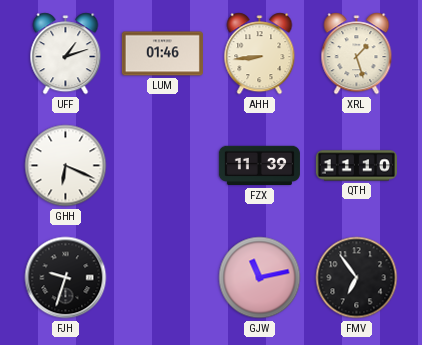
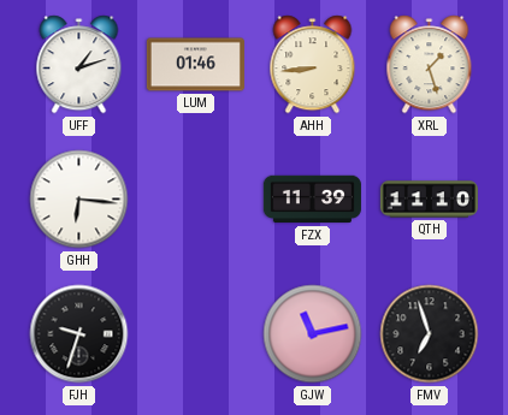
GHH: 6:19 -> 6:16 (79, 200)
FMV: 6:54 -> 6:57 (430, 334)
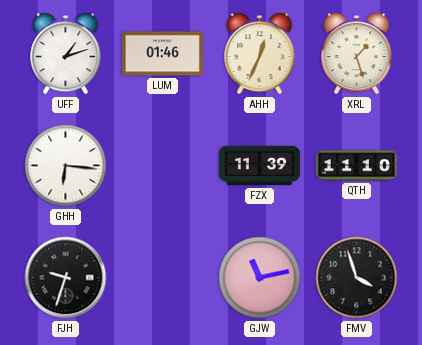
AHH: 8:44 -> 12:34 (260, 54)
FMV: 6:57 -> 3:57 (357, 278)
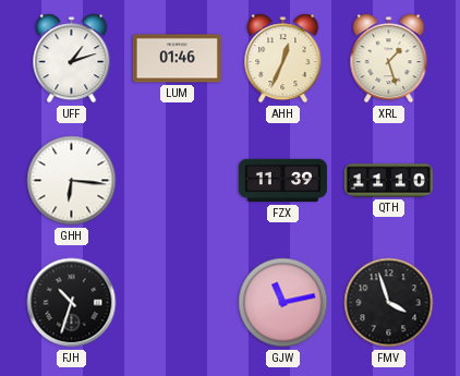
FJH: 9:33 -> 10:33 (72, 303)
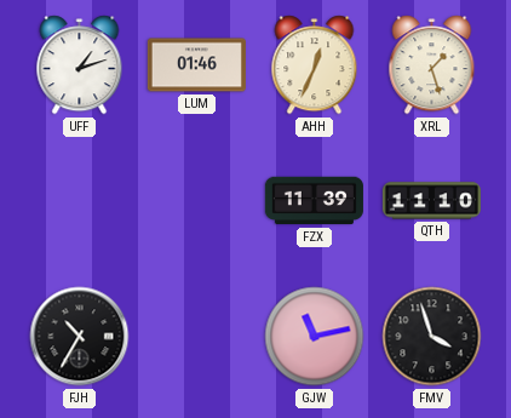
GHH: 6:16 -> none (72, 181)
FJH: 10:33 -> 10:35 (80, 337)
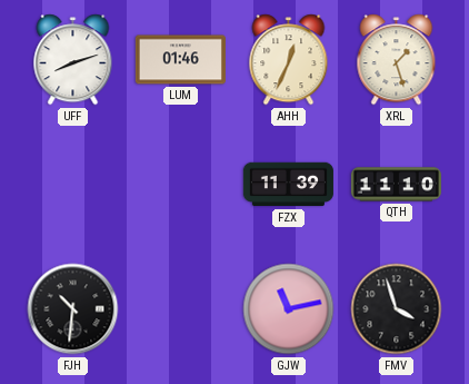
UFF: 1:12 -> 8:12 (73, 60)
FJH: 10:35 -> 10:31 (73, 309)
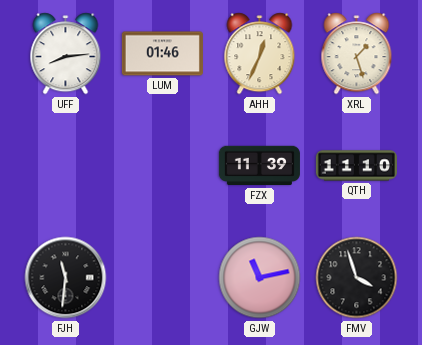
UFF: 8:12 -> 8:14 (66, 54)
FJH: 10:31 -> 11:31 (66, 278)
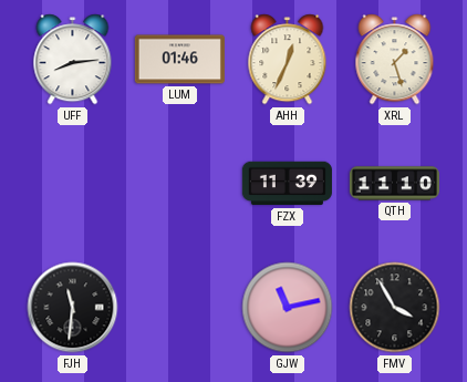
FMV: 3:57 -> 3:55 (395, 308)
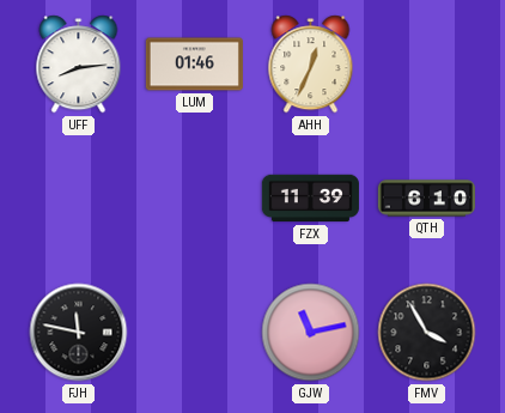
XRL: 1:27 -> none (395, 60)
QTH: 11:10 -> 6:10 (426, 199)
FJH: 11:31 -> 11:47 (79, 333)
